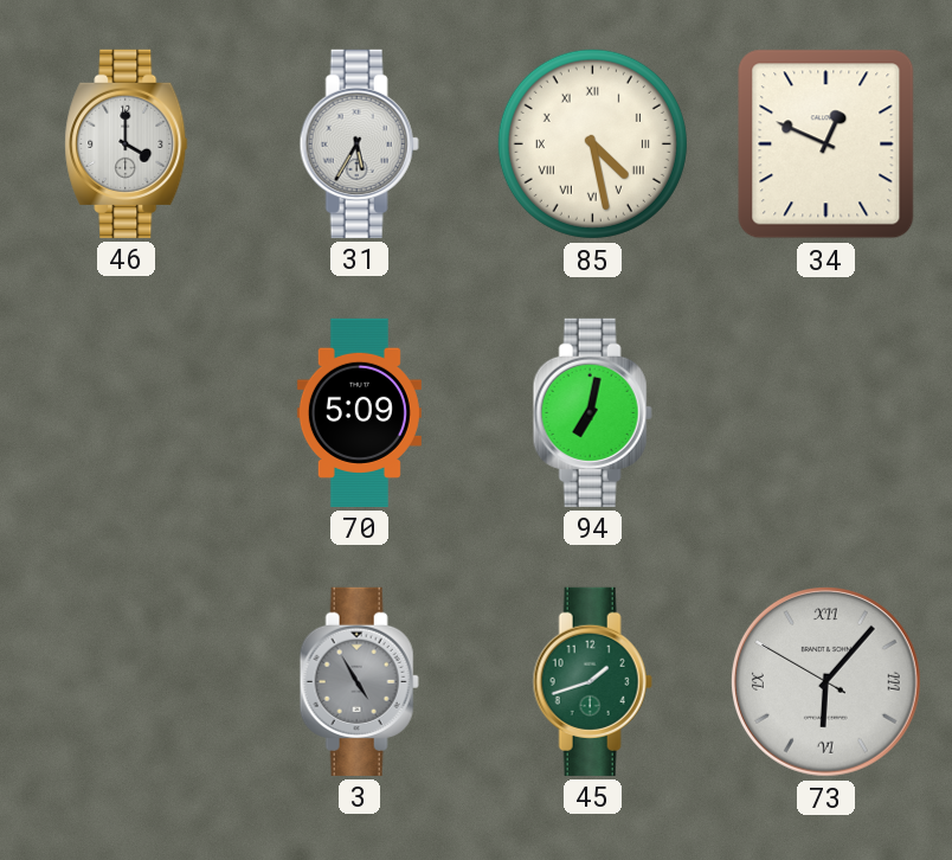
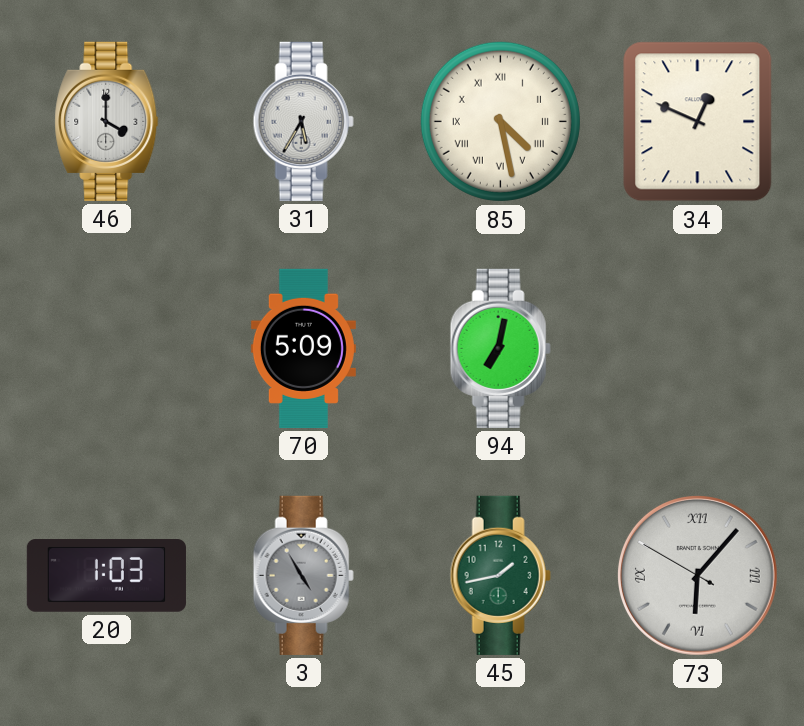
20: none -> 1:03 (106, 576)
45: 1:42 -> 1:43 (500, 575)
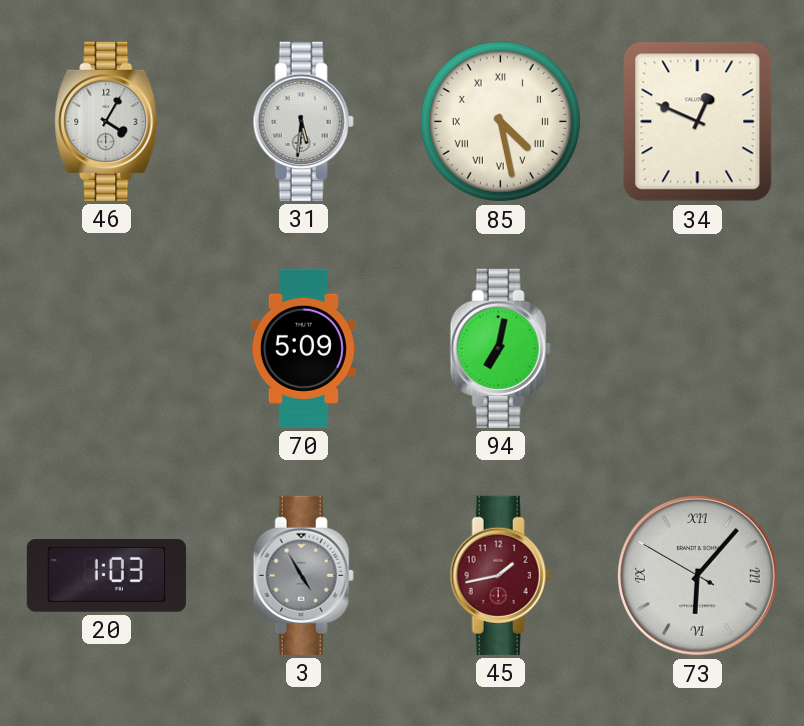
46: 4:00 -> 4:05 (107, 121)
31: 5:35 -> 5:31 (303, 121)
45 dial: green -> burgundy (500, 575)
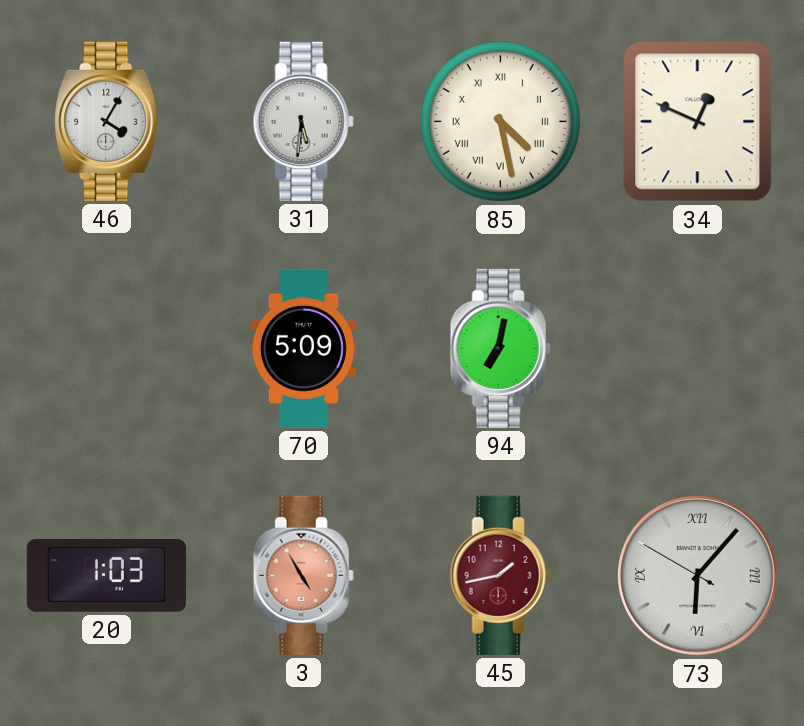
3 dial: grey -> salmon (303, 575)
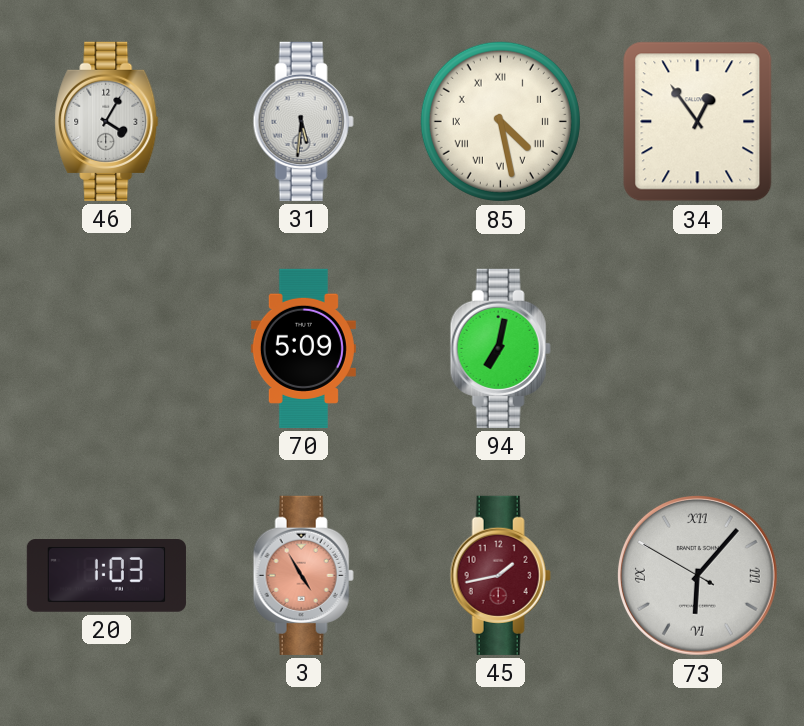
34: 12:49 -> 12:54 (698, 122)
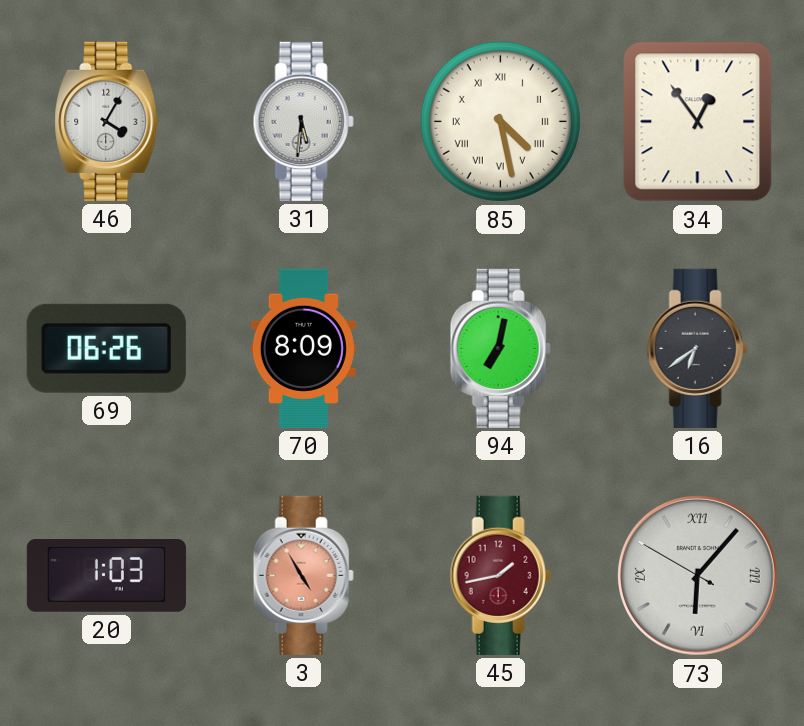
69: none -> 06:26 (106, 348)
70: 5:09 -> 8:09 (303, 348)
16: none -> 6:39 (697, 348)
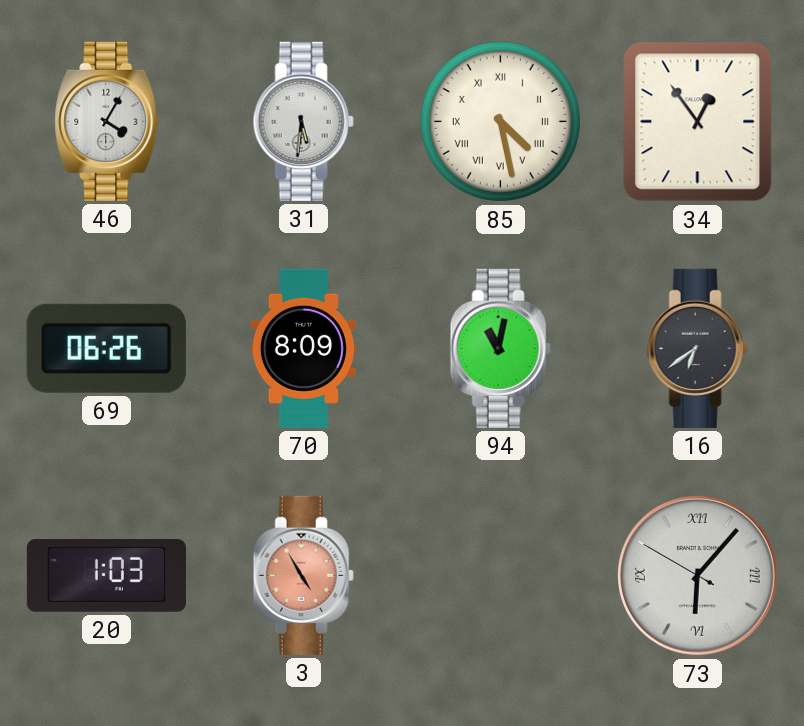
94: 7:02 -> 11:02 (500, 348)
45: 1:43 -> none (500, 575)
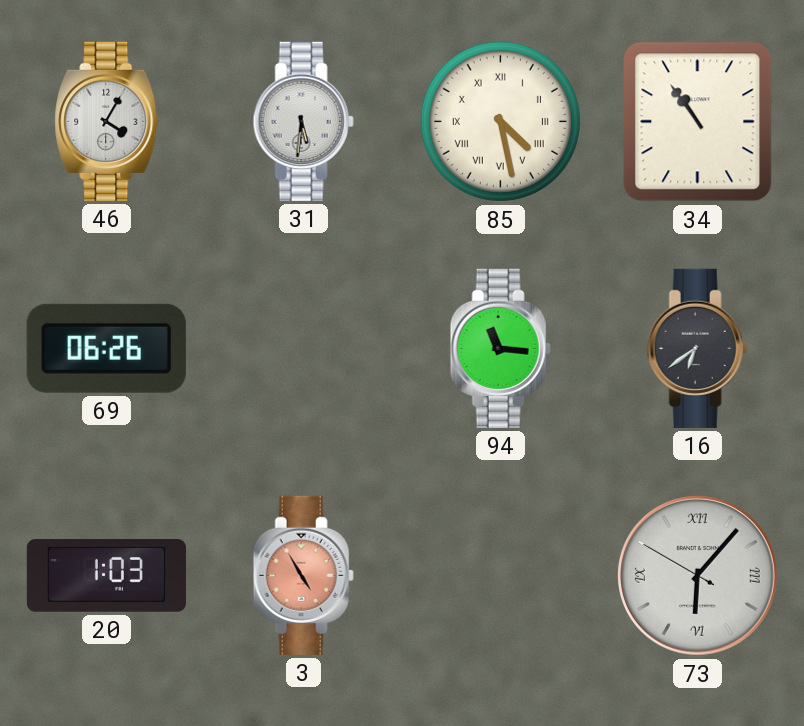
34: 12:54 -> 10:54 (698, 122)
70: 8:09 -> none (303, 348)
94: 11:02 -> 11:16 (500, 348)
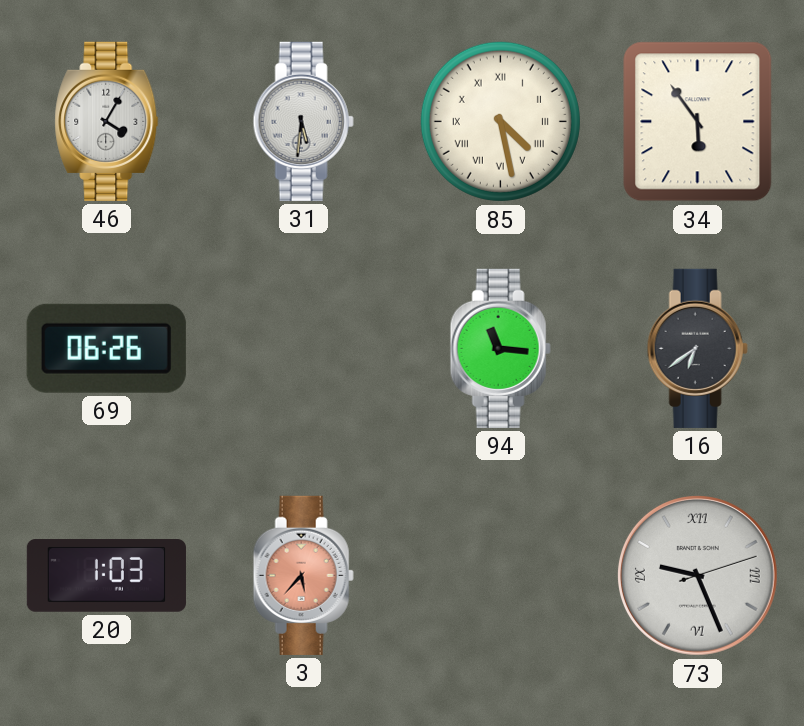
34: 10:54 -> 5:54 (698, 122)
3: 4:55 -> 5:37 (303, 575)
73: 6:06 -> 9:26 (697, 575)
